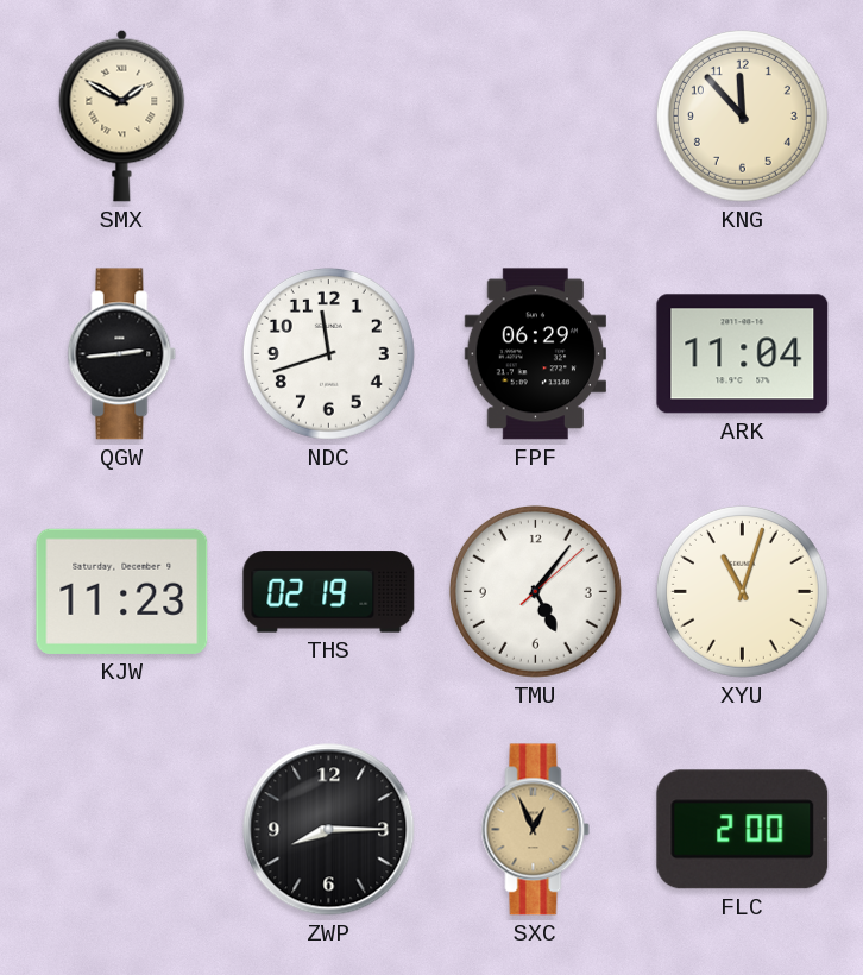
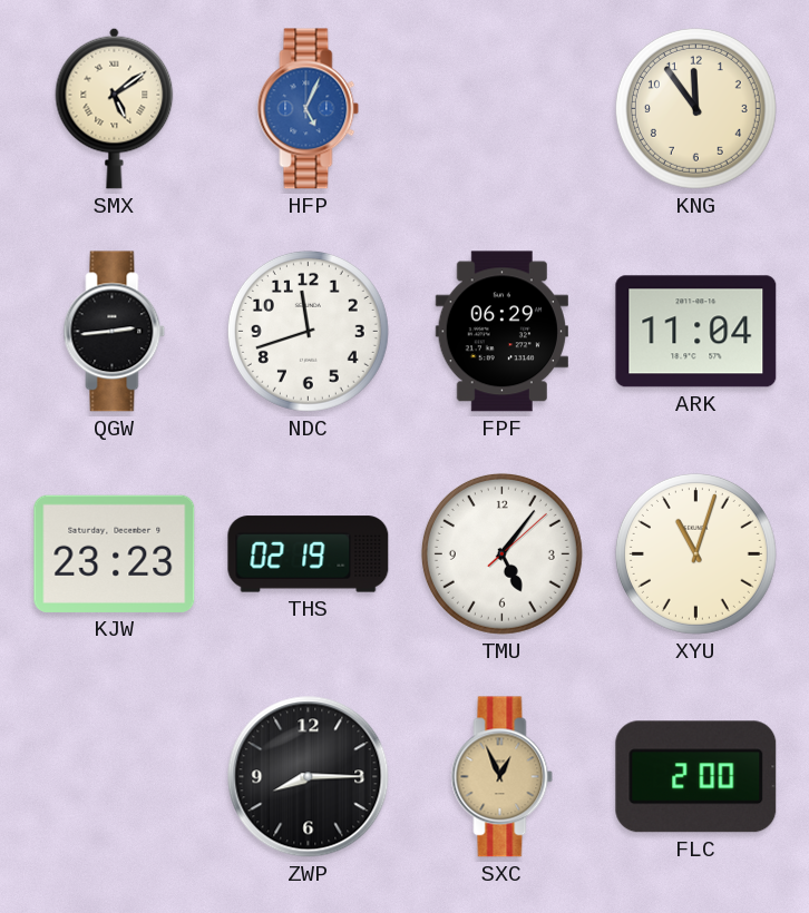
SMX: 1:50 -> 5:09 (115, 108)
HFP: none -> 5:04 (309, 109)
KNG: 11:53 -> 11:54 (695, 108)
KJW: 11:23 -> 23:23 (115, 553)
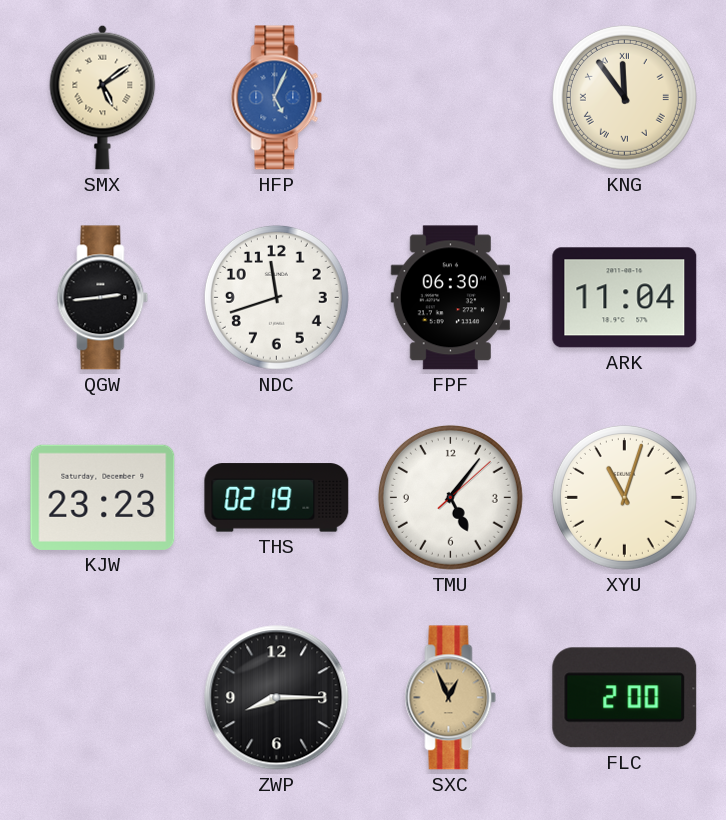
KNG numerals: Arabic -> Roman (624, 97)
FPF: 06:29 -> 06:30 (450, 298)
